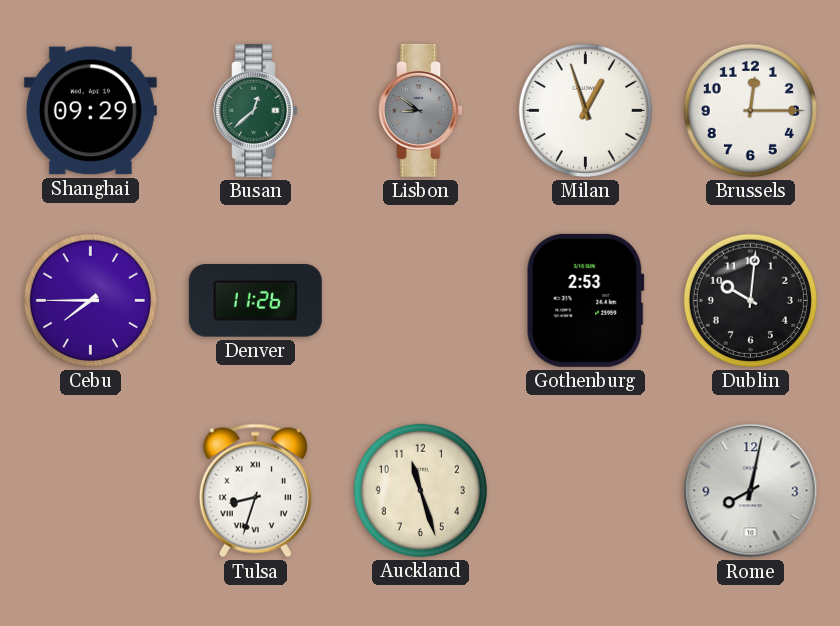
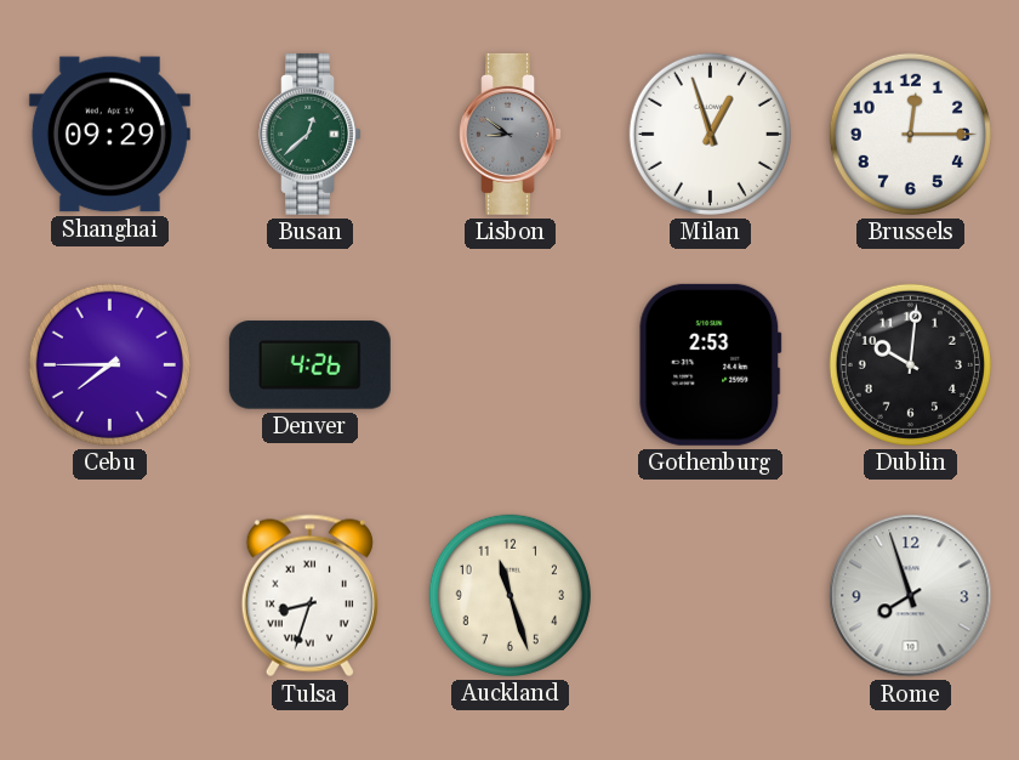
Denver: 11:26 -> 4:26 (309, 365)
Rome: 8:02 -> 7:57 (911, 596)
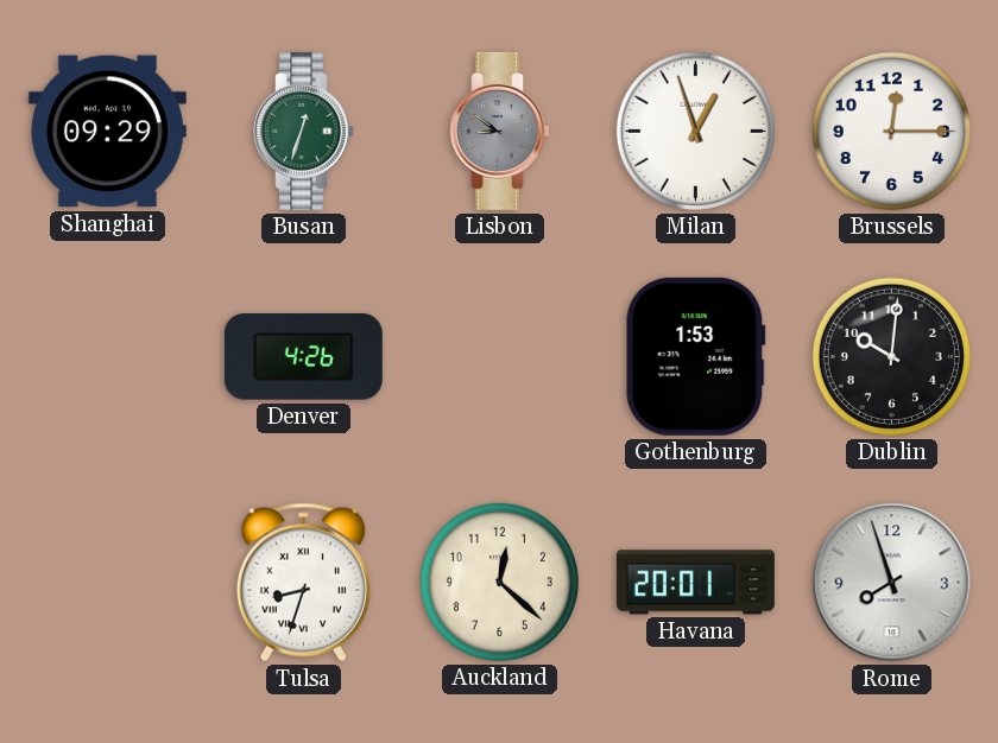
Busan: 12:38 -> 12:33 (303, 131)
Cebu: 7:45 -> none (109, 364)
Gothenburg: 2:53 -> 1:53 (695, 356)
Auckland: 11:27 -> 12:22 (499, 582)
Havana: none -> 20:01 (695, 583)
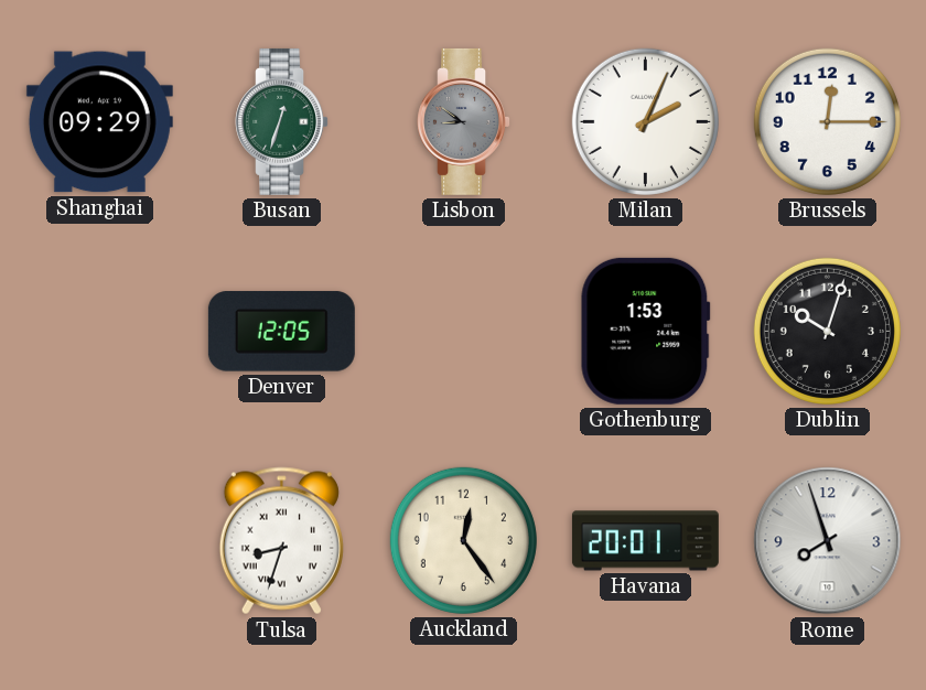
Milan: 12:57 -> 2:04 (645, 121)
Denver: 4:26 -> 12:05 (281, 332)
Dublin: 10:01 -> 10:03 (827, 331)
Auckland: 12:22 -> 12:24 (463, 540)
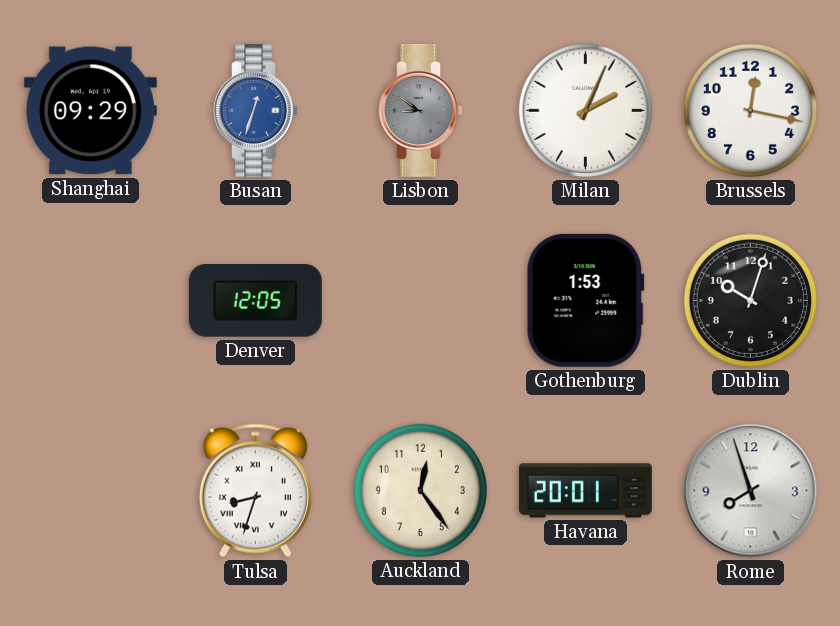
Busan dial: green -> blue (255, 110)
Brussels: 12:15 -> 12:17 (750, 110)
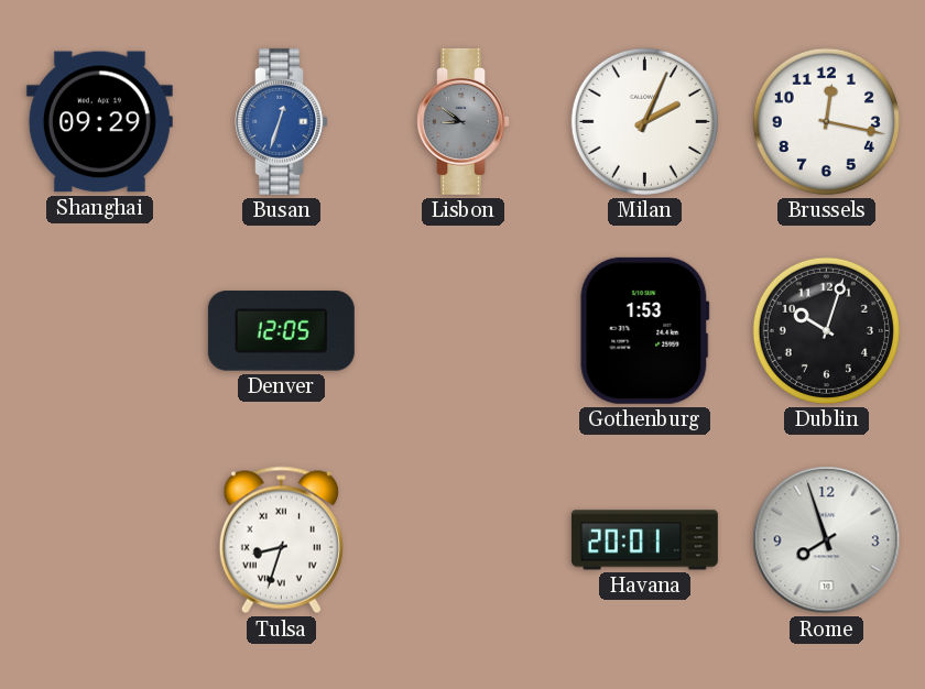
Auckland: 12:24 -> none (420, 490)
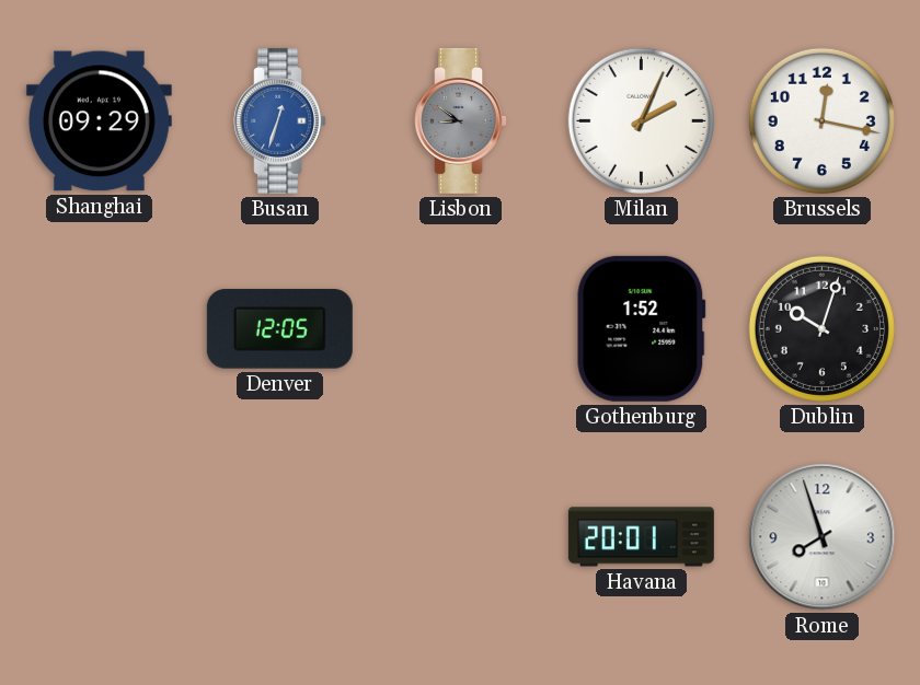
Gothenburg: 1:53 -> 1:52 (641, 328)
Tulsa: 8:33 -> none (281, 540)
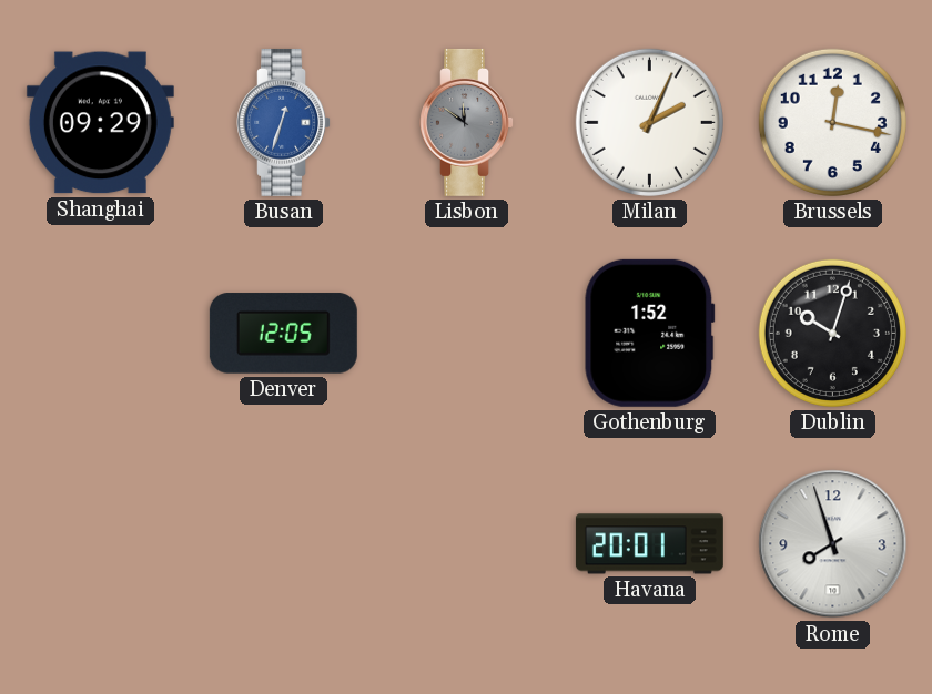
Lisbon: 8:51 -> 11:51 (466, 122)
